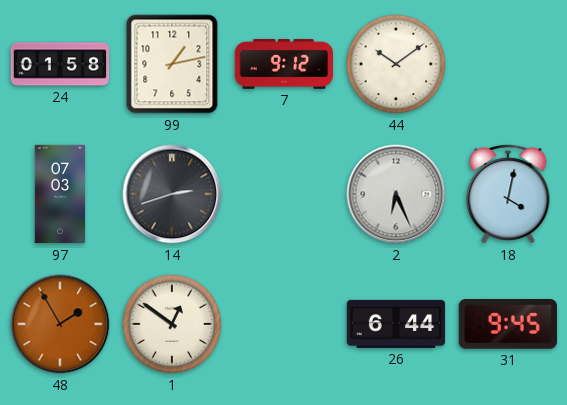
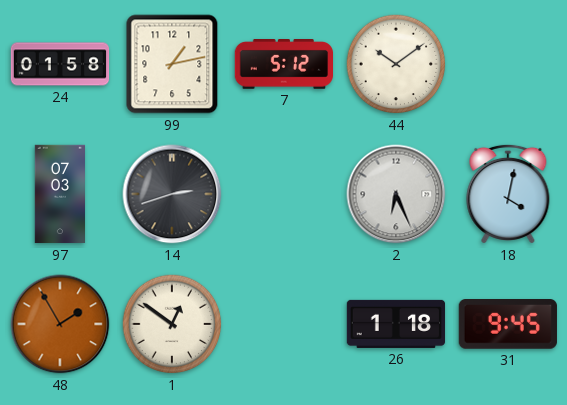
7: 9:12 -> 5:12 (283, 65)
26: 6:44 -> 1:18 (396, 324)
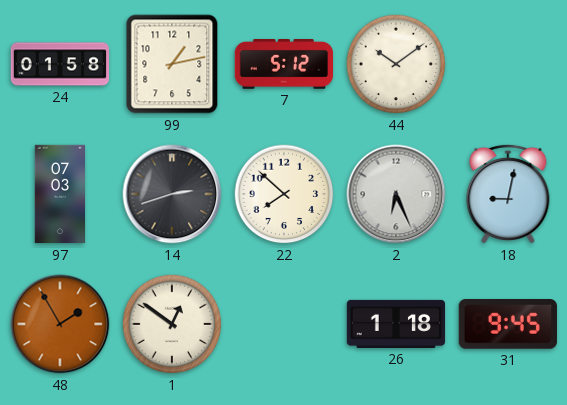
22: none -> 7:52 (284, 194)
18: 4:02 -> 9:02 (508, 194)
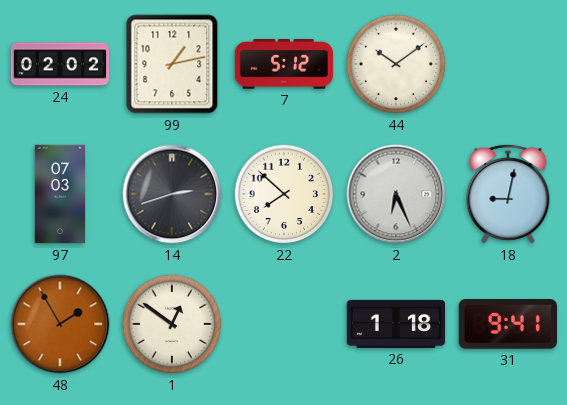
24: 01:58 -> 02:02 (60, 64)
31: 9:45 -> 9:41 (508, 325)
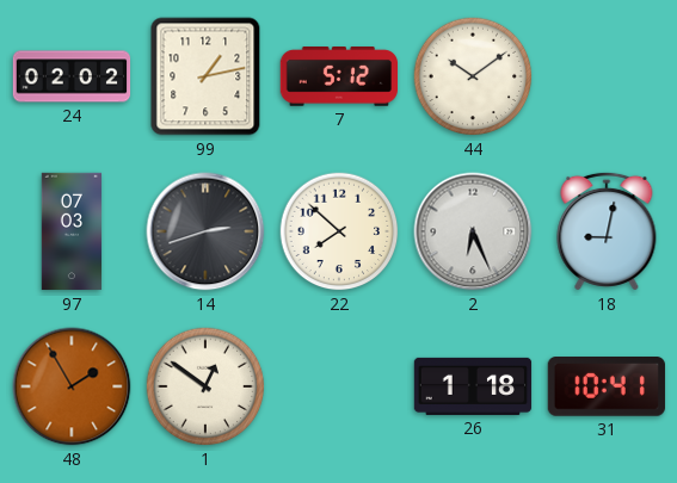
31: 9:41 -> 10:41 (607, 388)
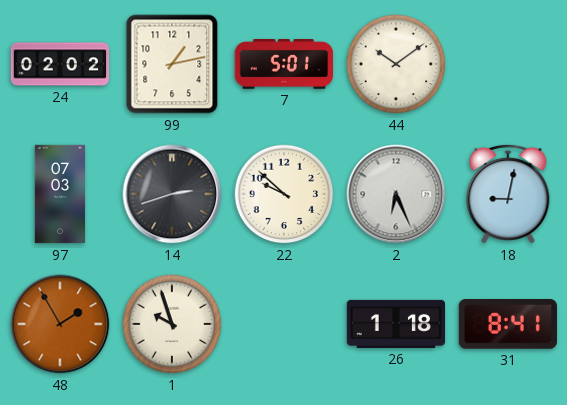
7: 5:12 -> 5:01 (283, 65)
22: 7:52 -> 9:52 (284, 194)
1: 12:51 -> 9:57 (172, 324)
31: 10:41 -> 8:41 (508, 325)
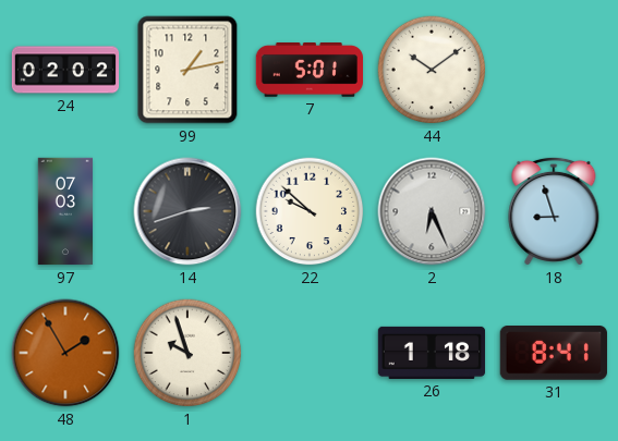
18: 9:02 -> 8:57 (554, 211)
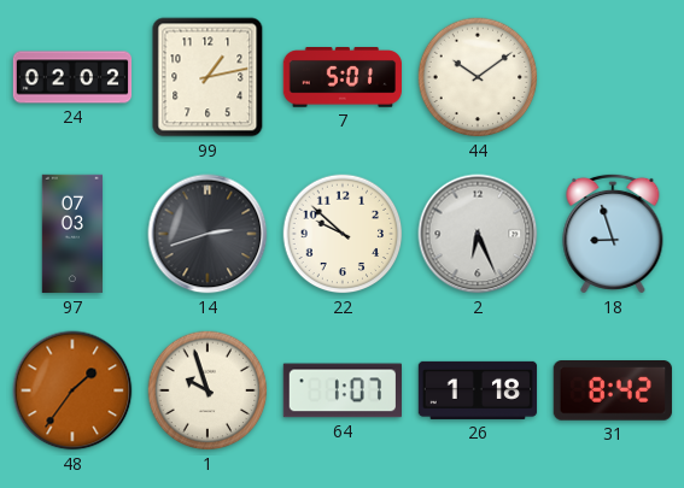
48: 1:55 -> 1:36 (72, 390)
64: none -> 1:07 (341, 390)
31: 8:41 -> 8:42 (613, 392)
